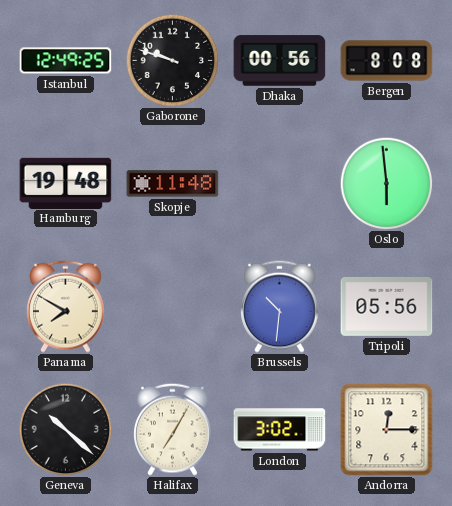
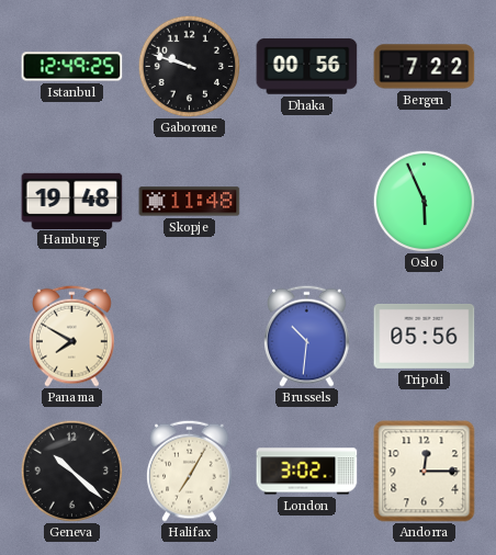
Bergen: 8:08 -> 7:22 (425, 67)
Oslo: 5:59 -> 5:56 (424, 201)
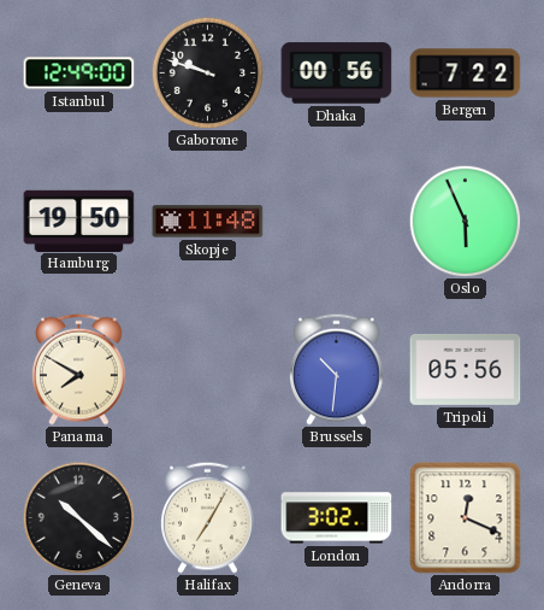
Istanbul: 12:49:25 -> 12:49:00 (79, 74)
Hamburg: 19:48 -> 19:50 (79, 221)
Andorra: 12:15 -> 12:19 (466, 518)
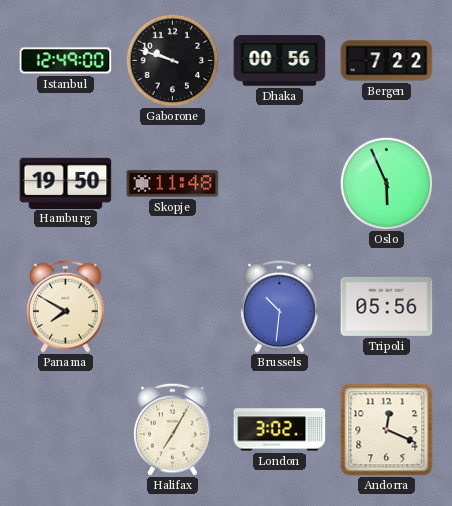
Geneva: 10:22 -> none (78, 517)
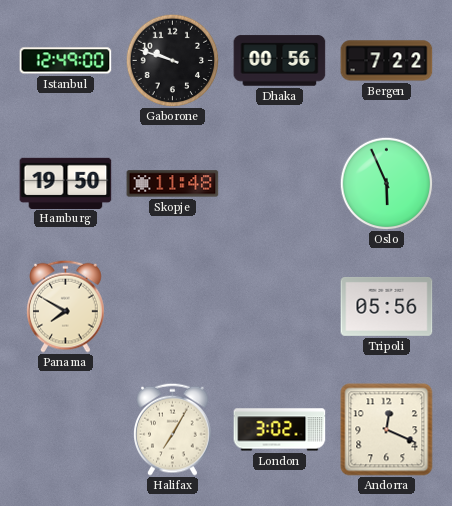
Brussels: 10:31 -> none (280, 306)
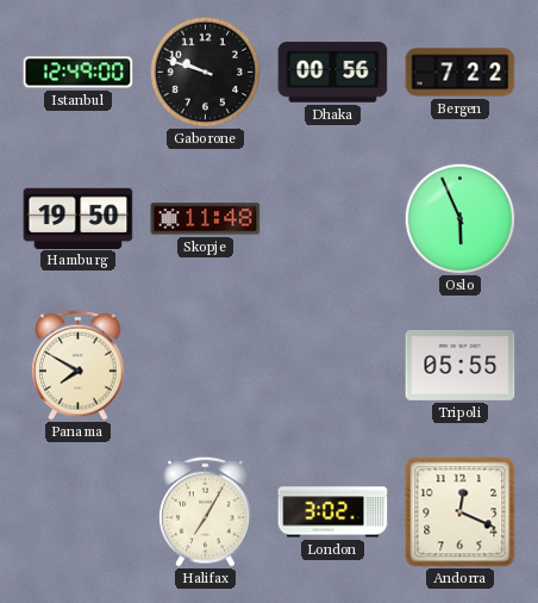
Tripoli: 05:56 -> 05:55 (461, 365)
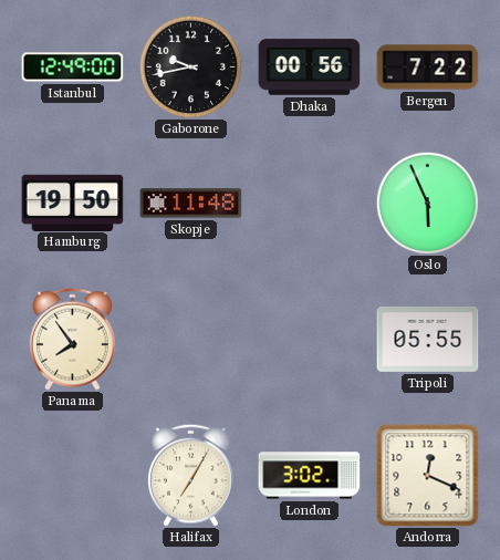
Gaborone: 9:48 -> 9:43 (190, 66)
Panama: 7:50 -> 7:54 (73, 339)
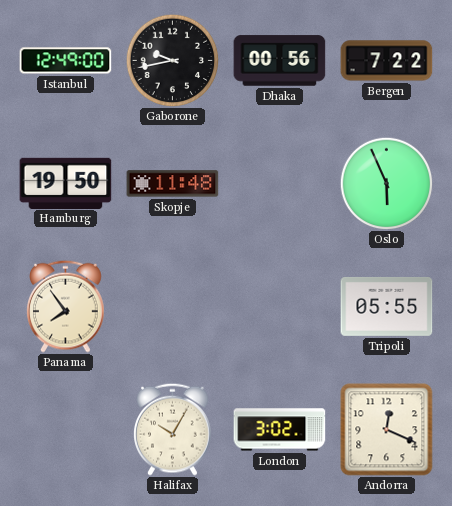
Halifax: 7:05 -> 10:05 (173, 429)
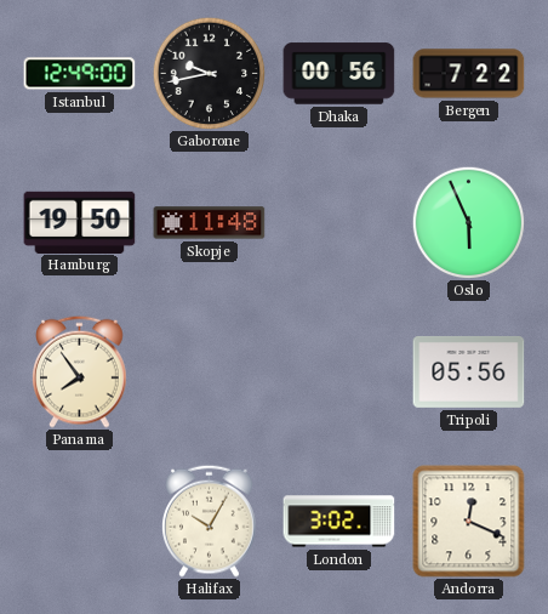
Tripoli: 05:55 -> 05:56 (469, 371)
